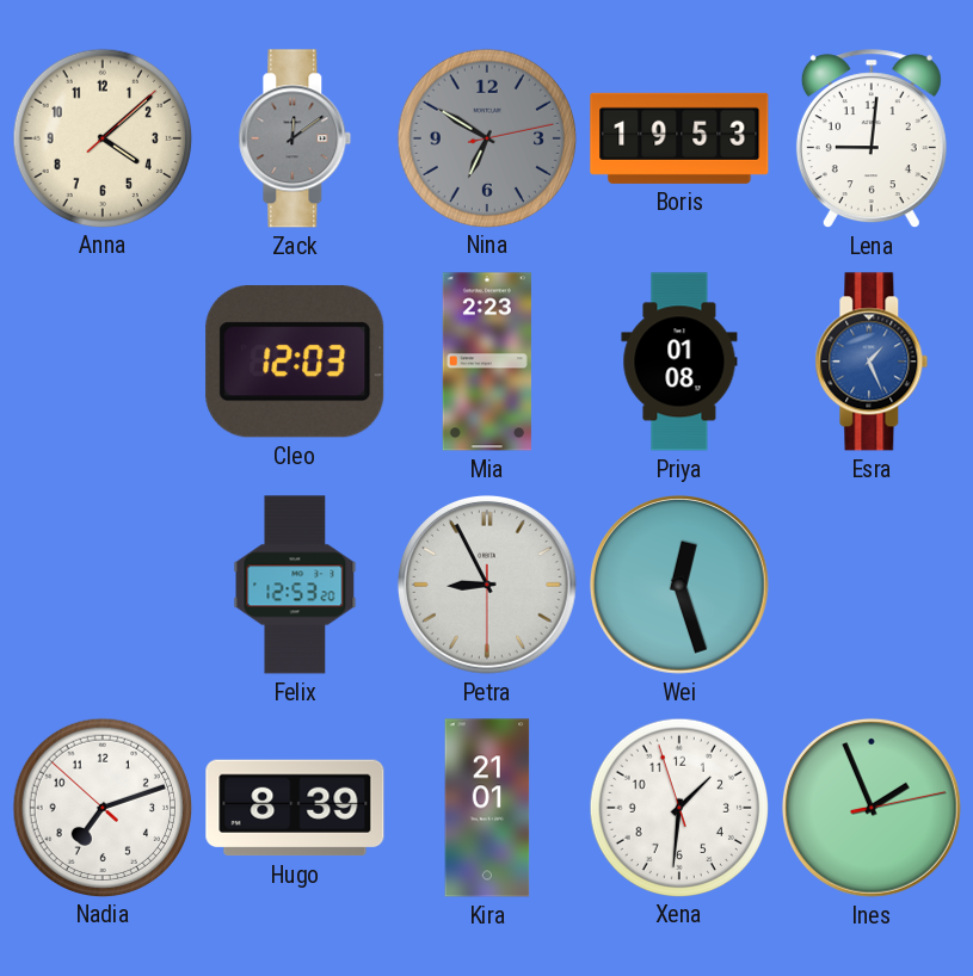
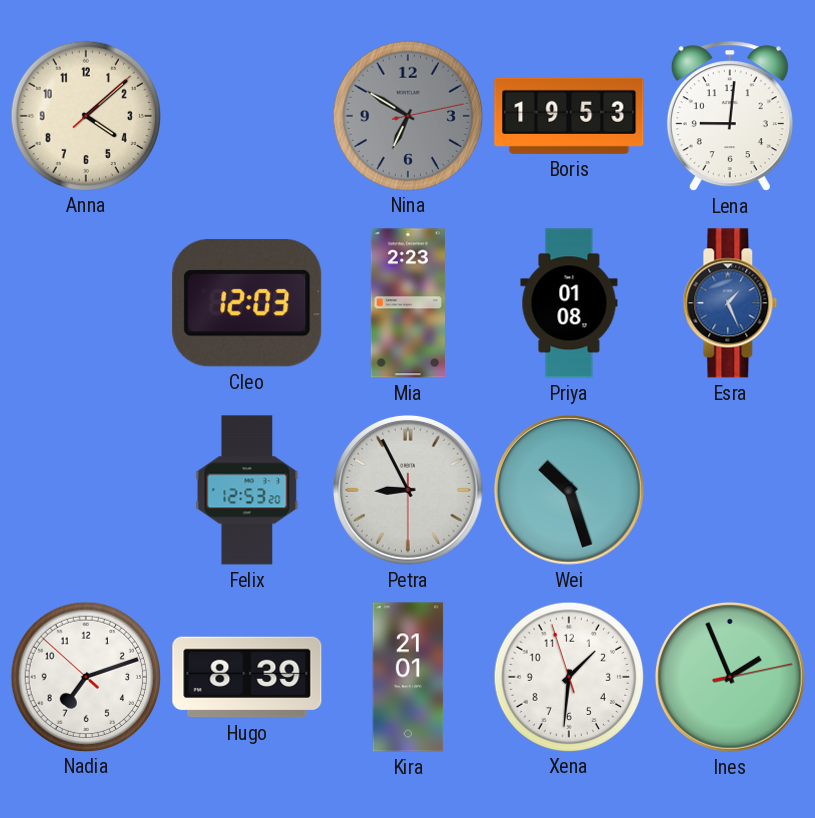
Zack: 12:09 -> none (295, 138)
Wei: 12:27 -> 10:27 (569, 490)
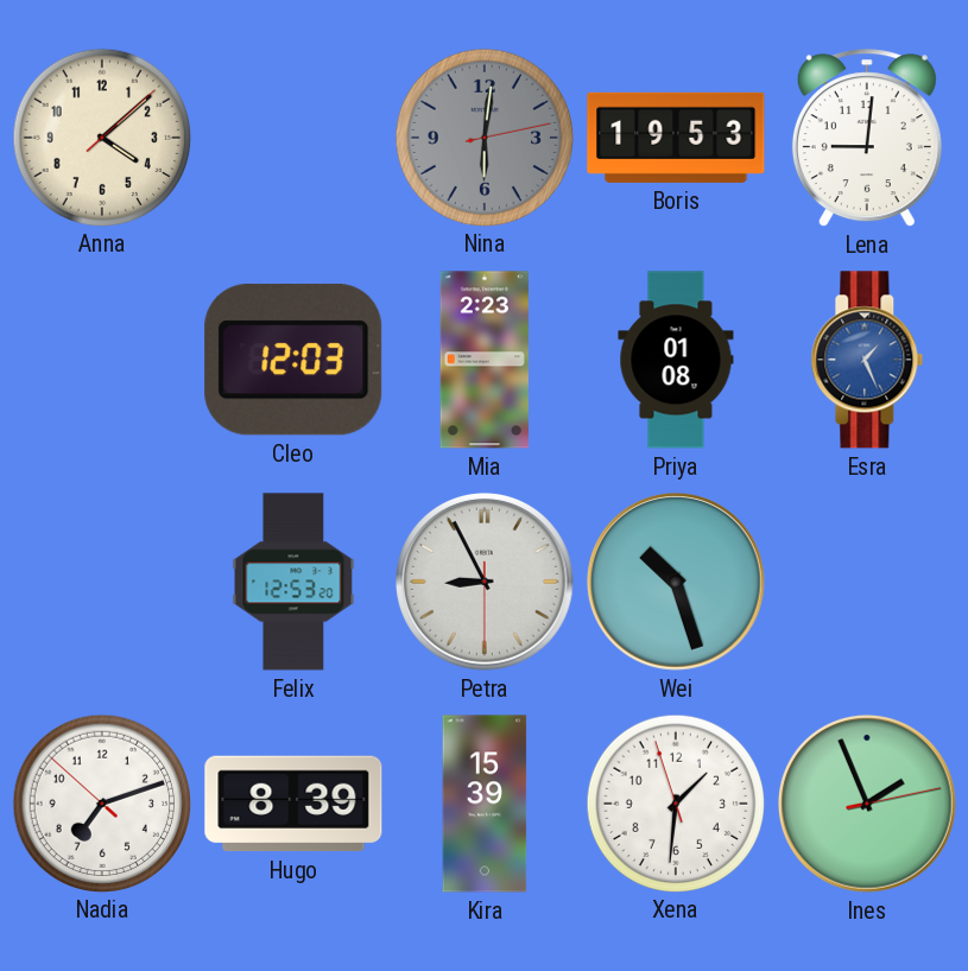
Nina: 6:50 -> 6:01 (483, 137)
Kira: 21:01 -> 15:39 (485, 804)
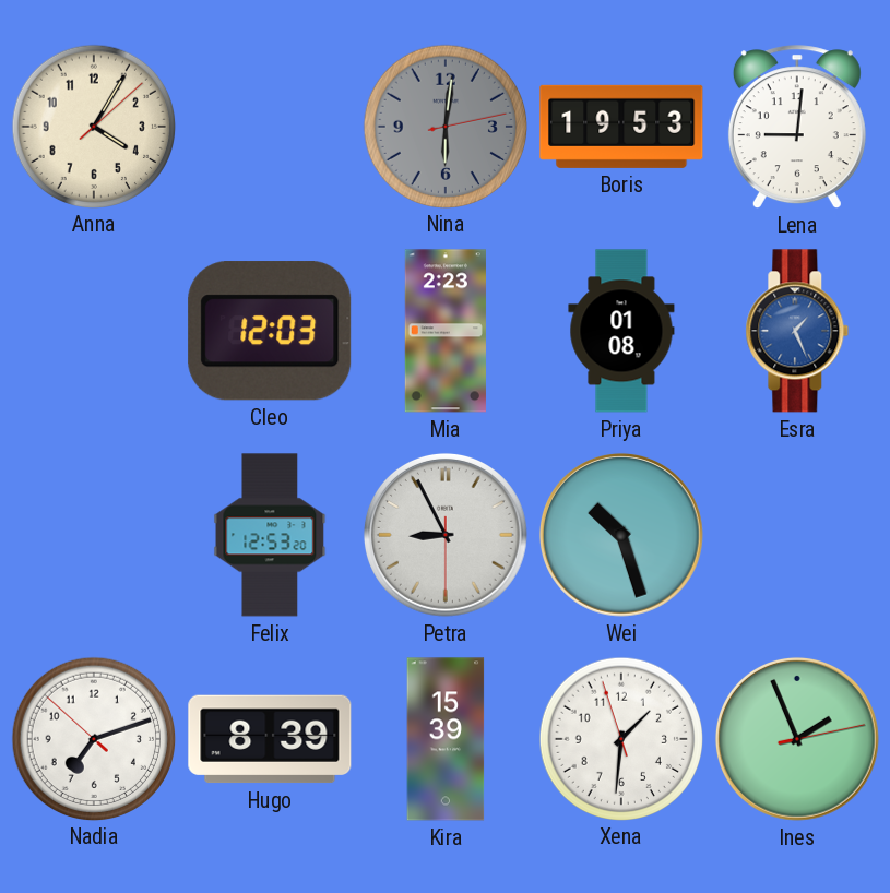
Anna: 4:08 -> 4:05 (93, 126)
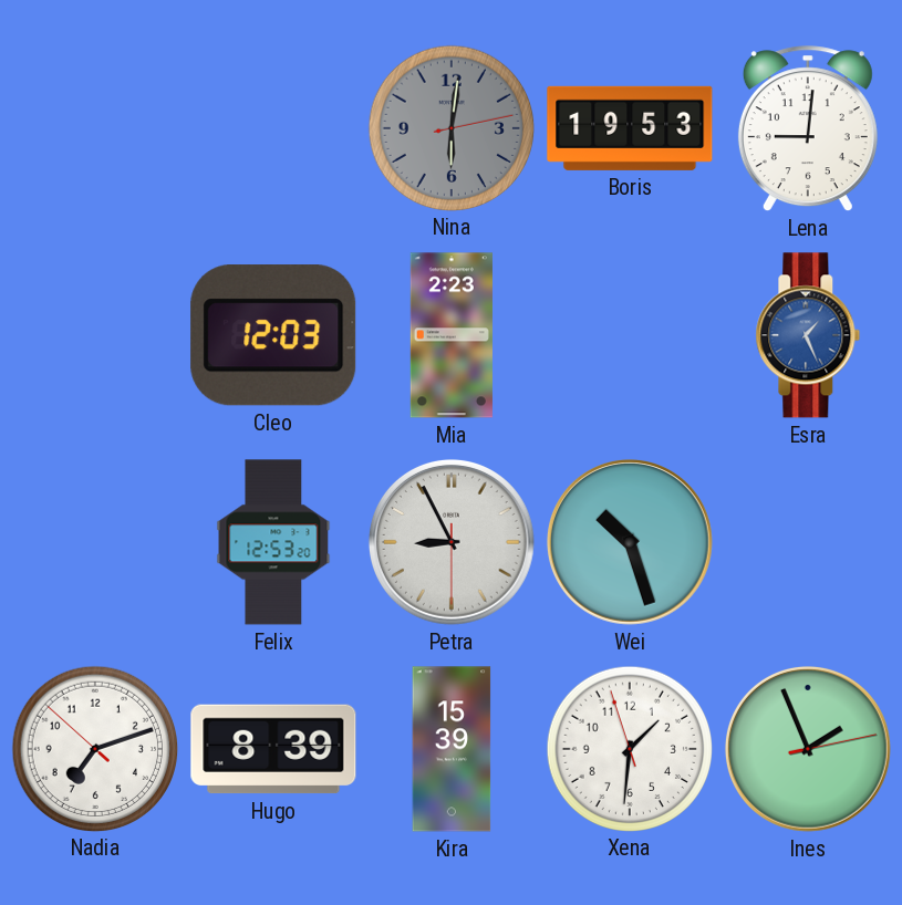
Anna: 4:05 -> none (93, 126)
Priya: 01:08 -> none (621, 331)
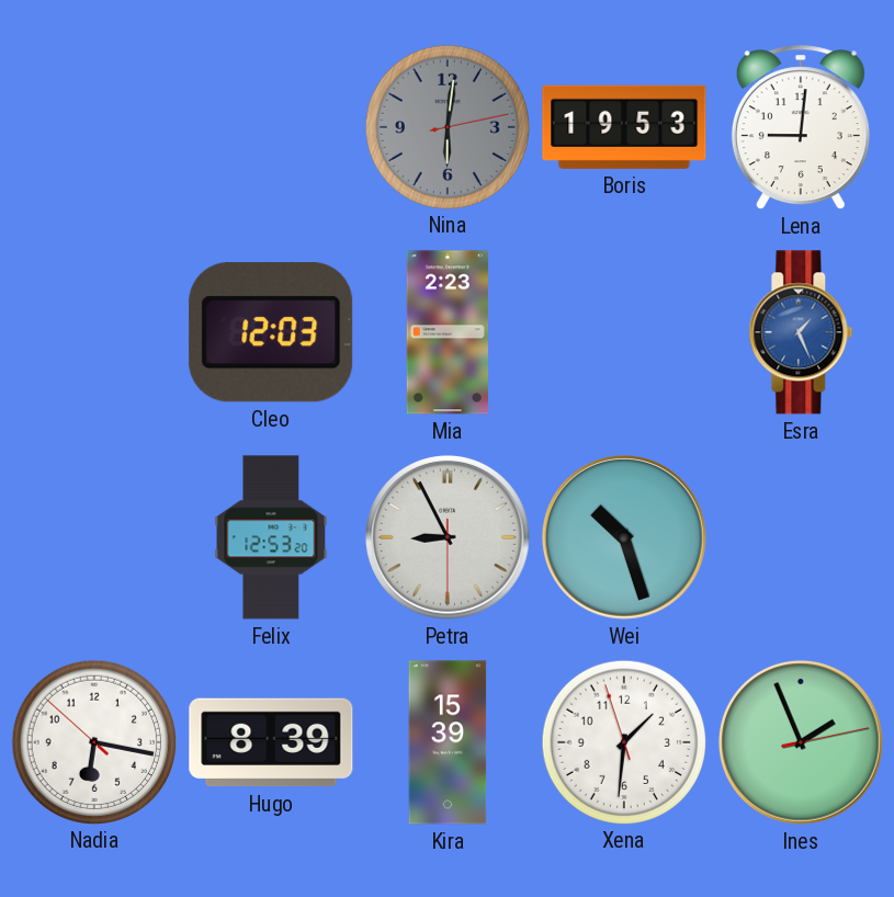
Nadia: 7:11 -> 6:16 (93, 741)
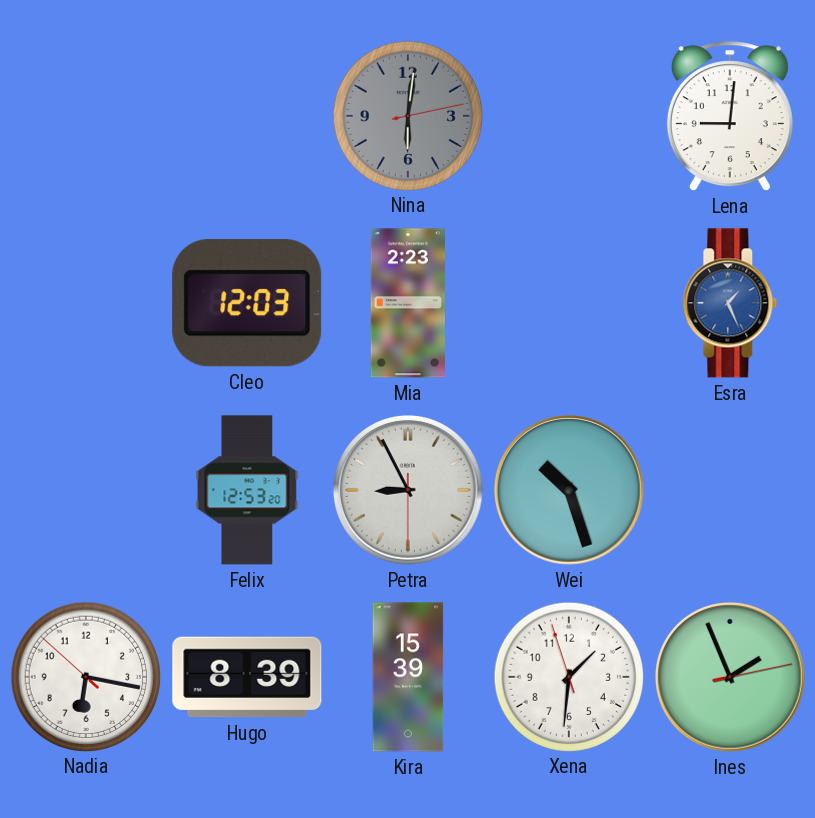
Boris: 19:53 -> none (624, 127)
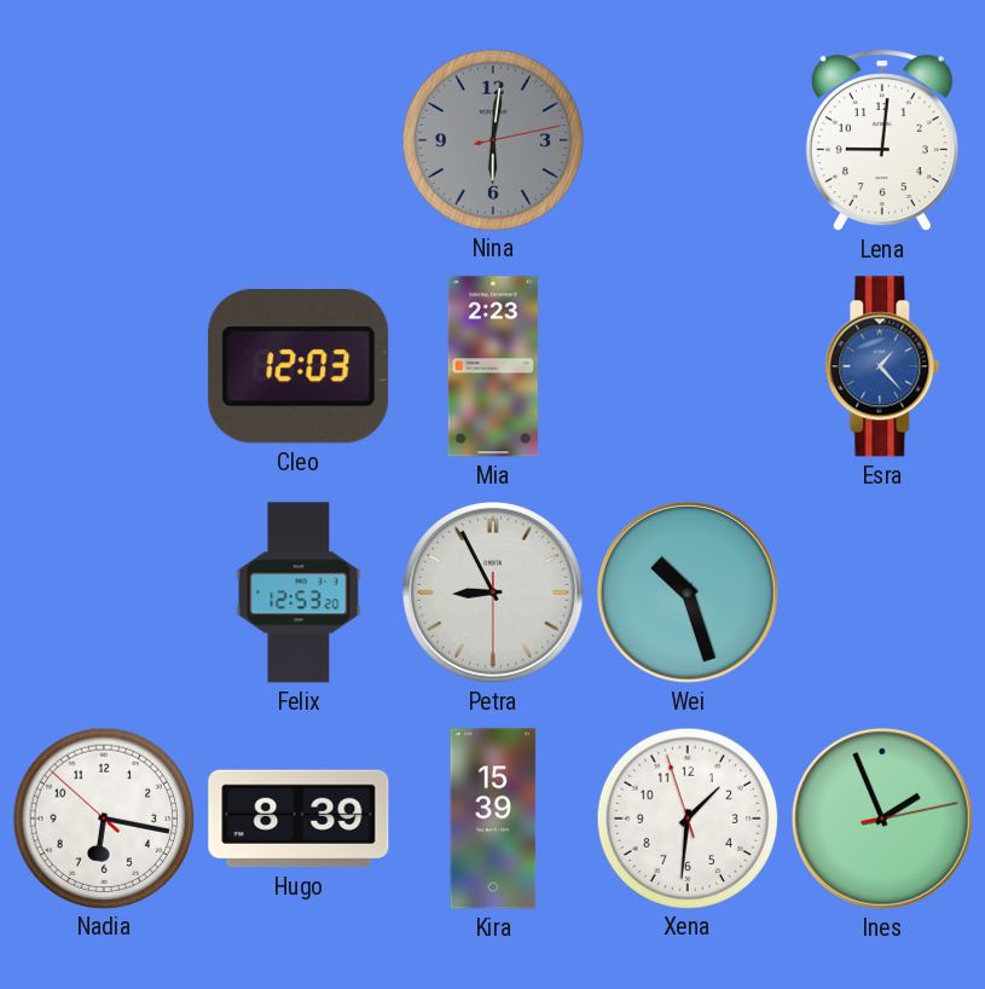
Esra: 1:26 -> 1:23 (882, 366)
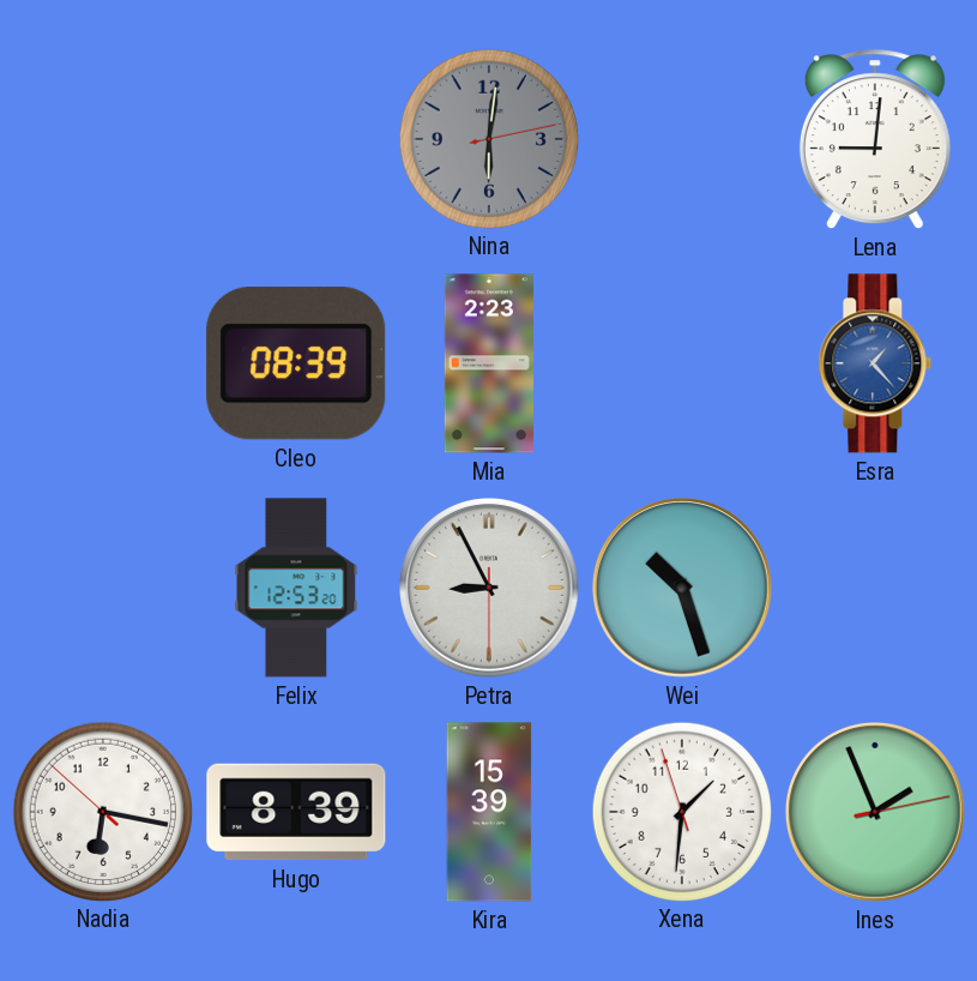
Cleo: 12:03 -> 08:39 (296, 363)
